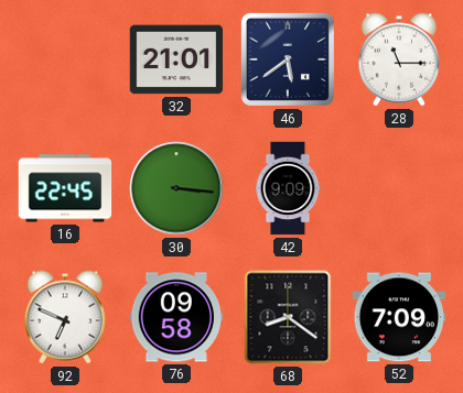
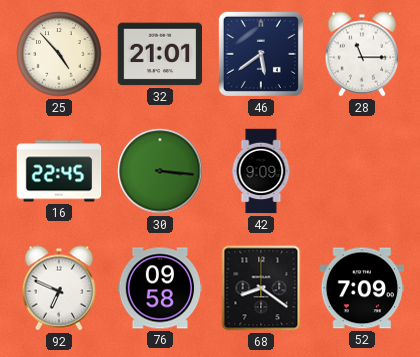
25: none -> 4:53 (59, 54)
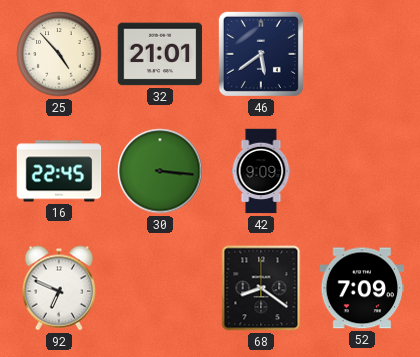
28: 11:15 -> none (362, 54)
76: 09:58 -> none (160, 288)
